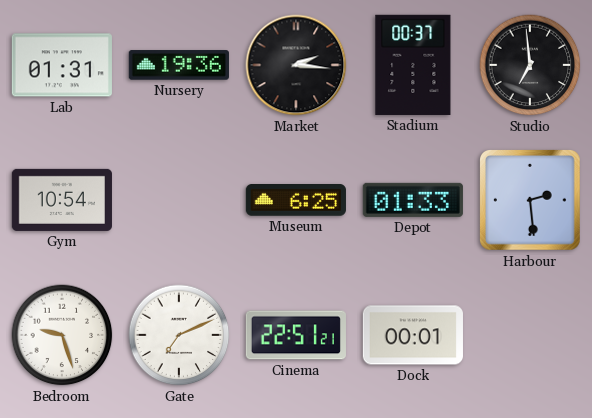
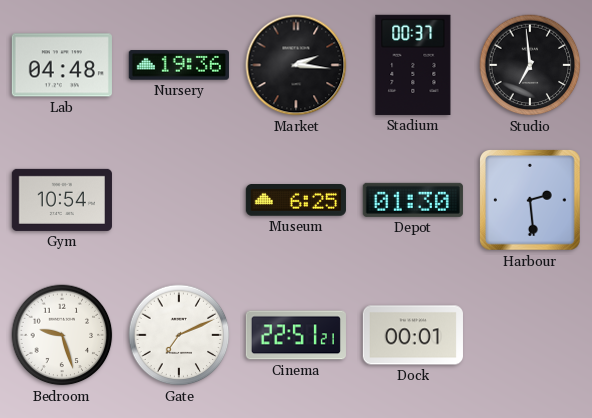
Lab: 01:31 -> 04:48 (62, 65)
Depot: 01:33 -> 01:30 (413, 200)
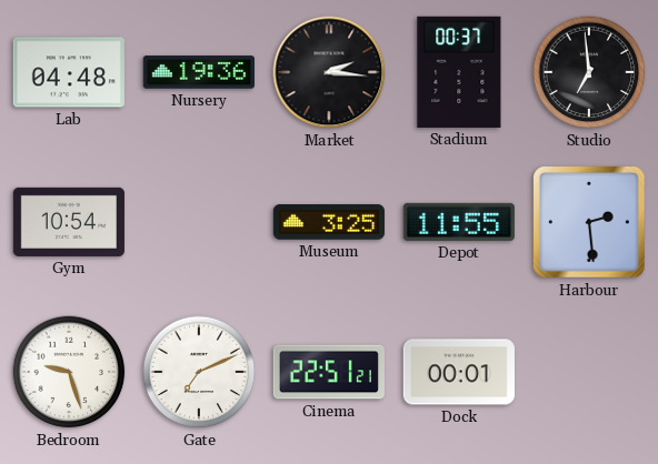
Museum: 6:25 -> 3:25 (329, 223)
Depot: 01:30 -> 11:55 (459, 222)
